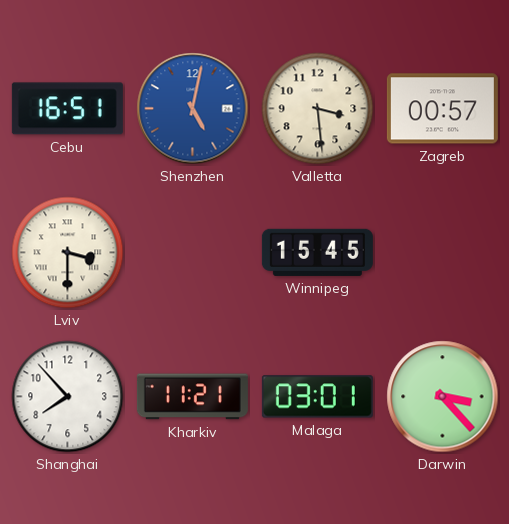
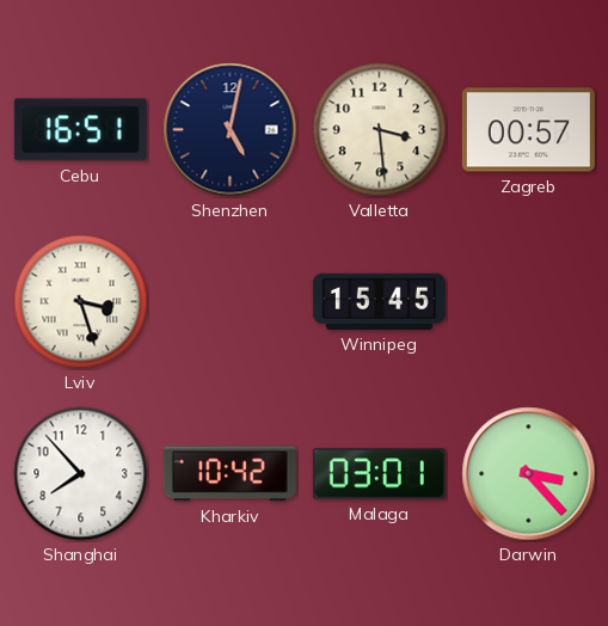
Shenzhen dial: blue -> navy (231, 130)
Lviv: 3:30 -> 3:27 (81, 302)
Kharkiv: 11:21 -> 10:42 (229, 474)
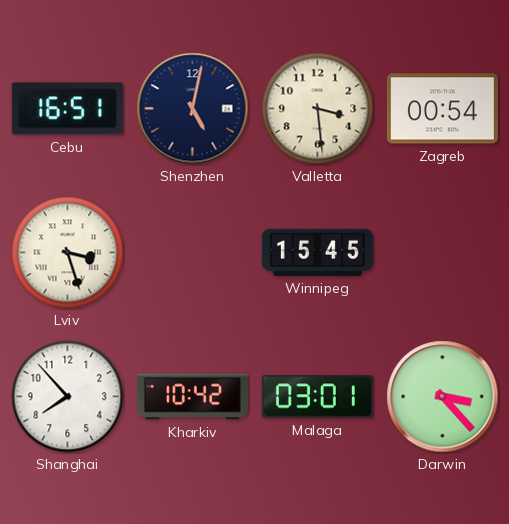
Zagreb: 00:57 -> 00:54 (442, 109)
